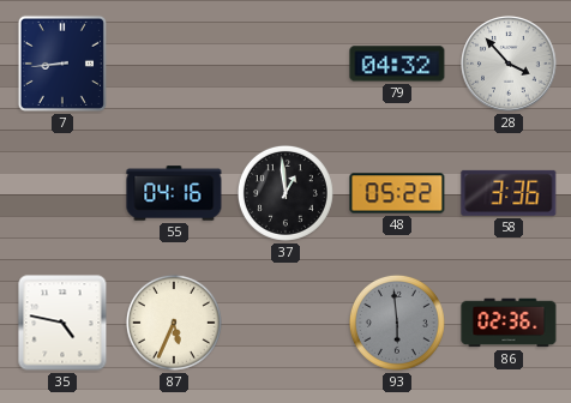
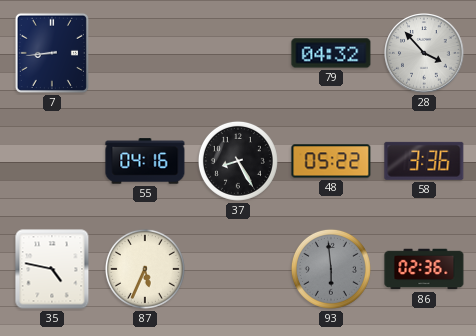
37: 12:59 -> 8:25 (238, 161)
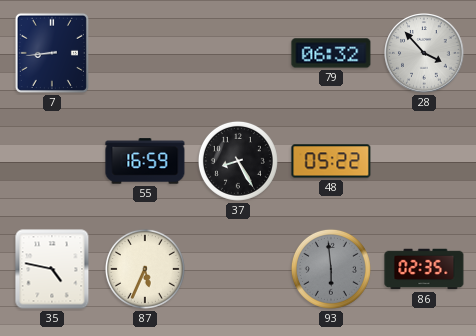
79: 04:32 -> 06:32 (331, 53)
55: 04:16 -> 16:59 (145, 161)
58: 3:36 -> none (424, 161)
86: 02:36 -> 02:35 (424, 269)
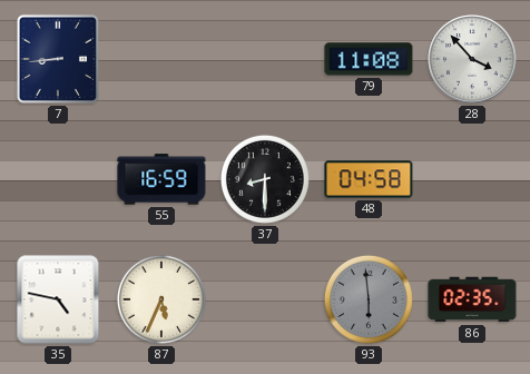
79: 06:32 -> 11:08 (369, 59)
37: 8:25 -> 8:30 (265, 179)
48: 05:22 -> 04:58 (369, 179)
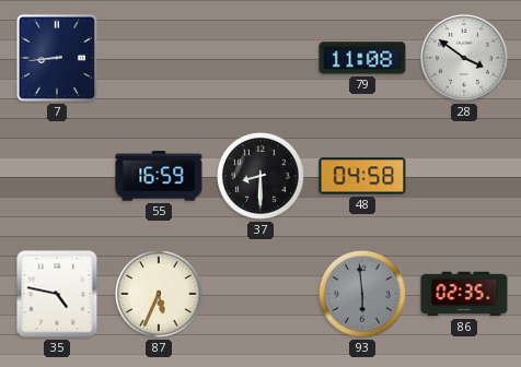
28: 3:53 -> 3:51 (464, 58)
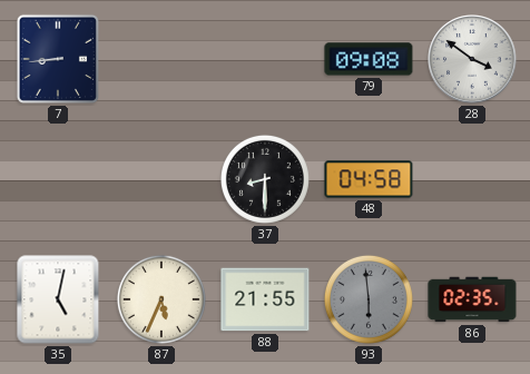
79: 11:08 -> 09:08 (369, 59)
55: 16:59 -> none (159, 176)
35: 4:47 -> 5:02 (58, 299)
88: none -> 21:55 (265, 299)
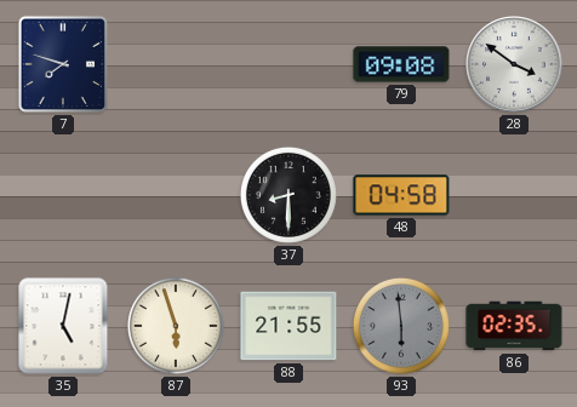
7: 8:44 -> 7:48 (63, 64)
87: 5:34 -> 5:57 (176, 326)
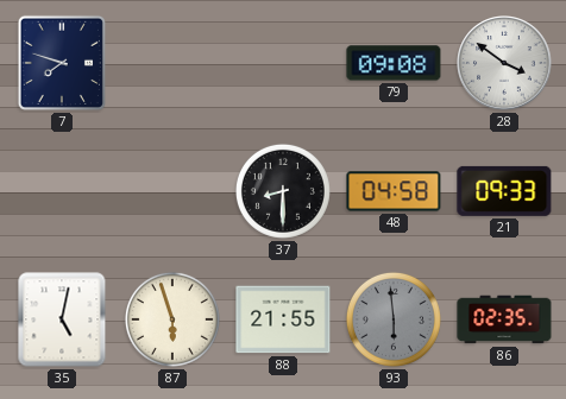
21: none -> 09:33 (504, 191)
